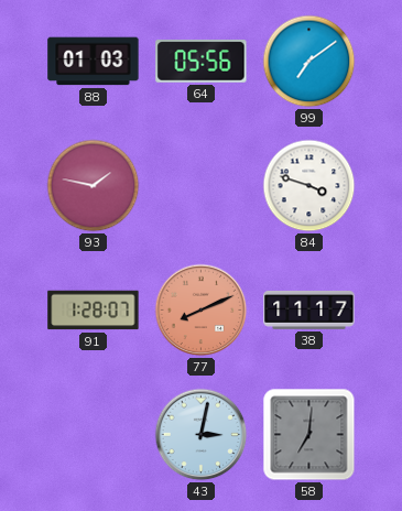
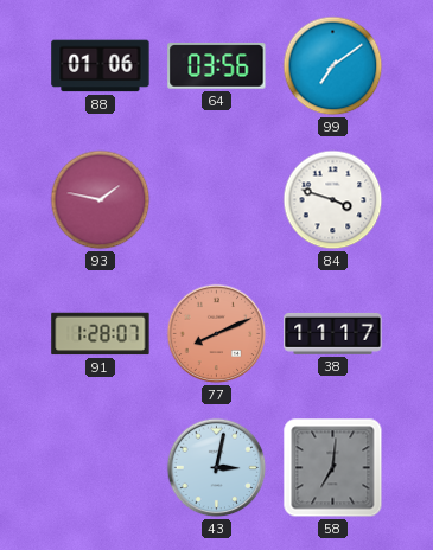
88: 01:03 -> 01:06 (101, 66)
64: 05:56 -> 03:56 (217, 66)
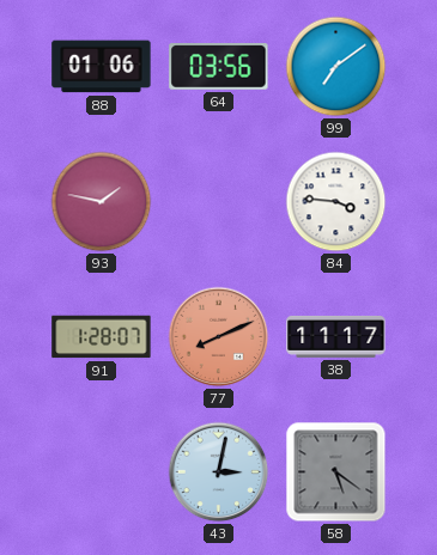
84: 3:48 -> 3:46 (336, 202)
58: 7:01 -> 5:21 (336, 472)
